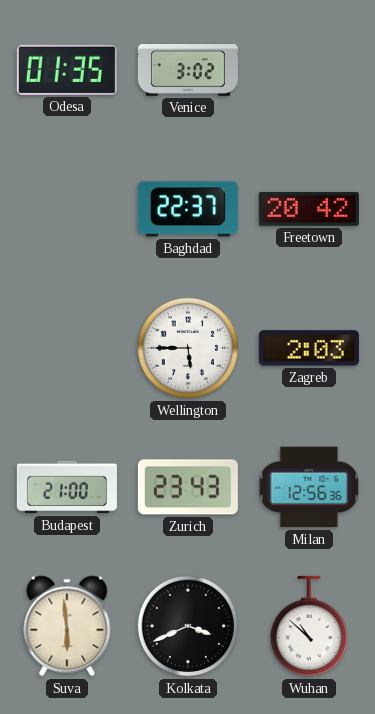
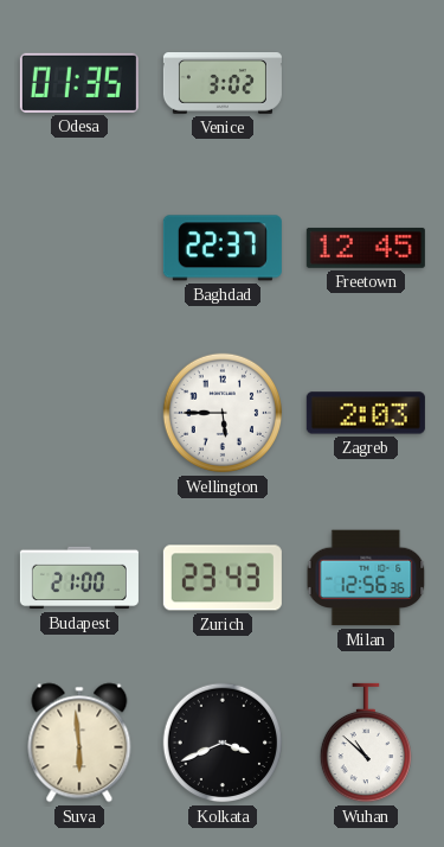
Freetown: 20:42 -> 12:45 (366, 248)
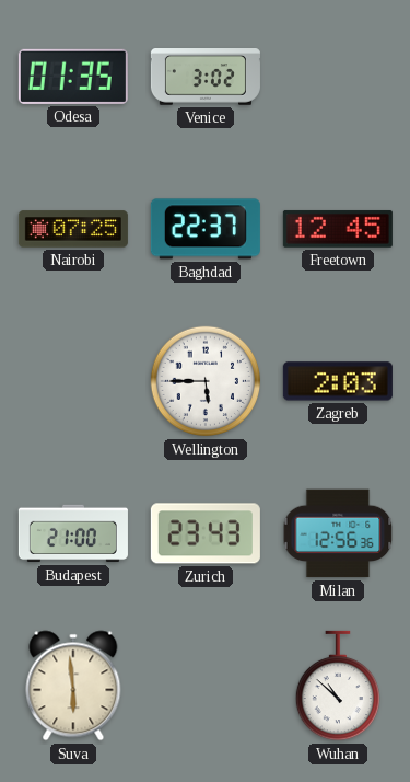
Nairobi: none -> 07:25 (73, 229)
Kolkata: 3:41 -> none (223, 743)
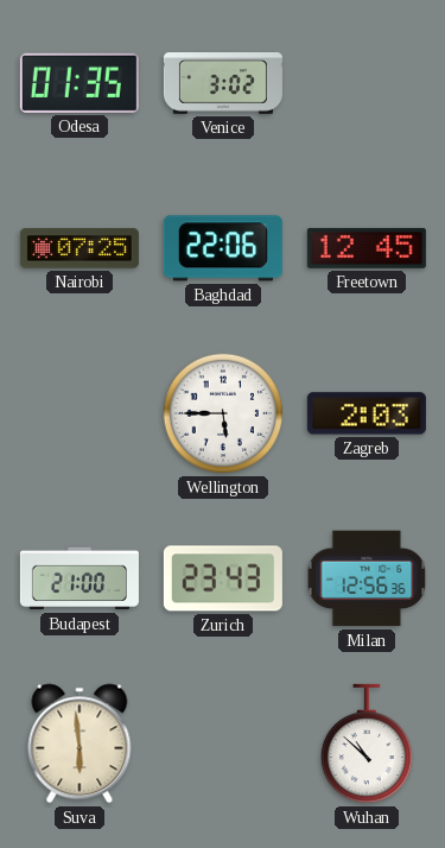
Baghdad: 22:37 -> 22:06 (223, 248)
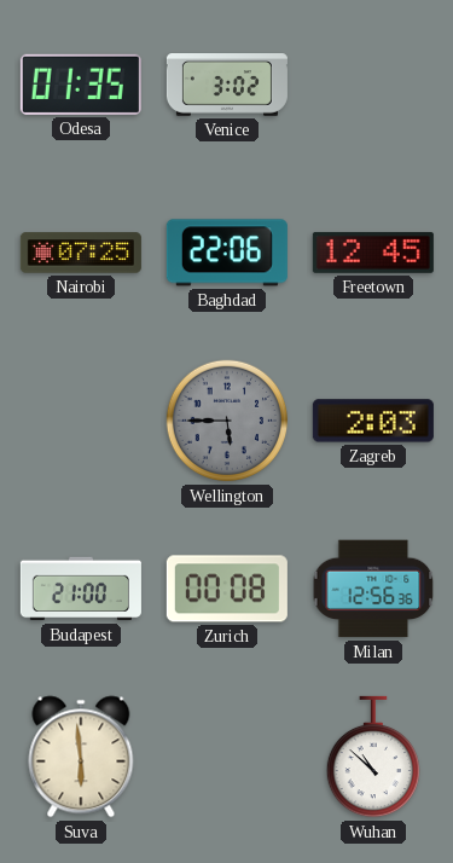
Wellington dial: white -> grey (227, 421)
Zurich: 23:43 -> 00:08 (227, 589)
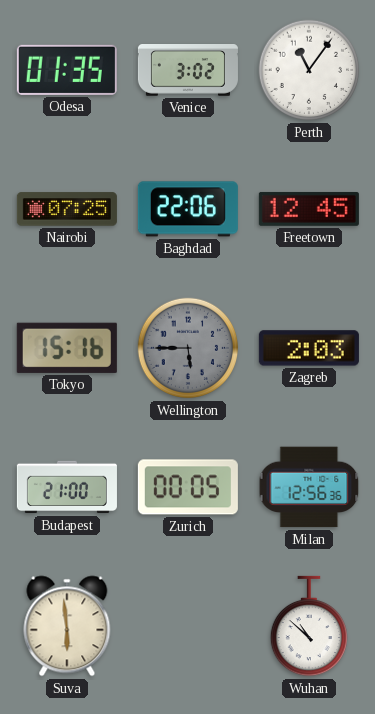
Perth: none -> 11:06 (309, 70)
Tokyo: none -> 15:16 (67, 348)
Zurich: 00:08 -> 00:05 (188, 487)
